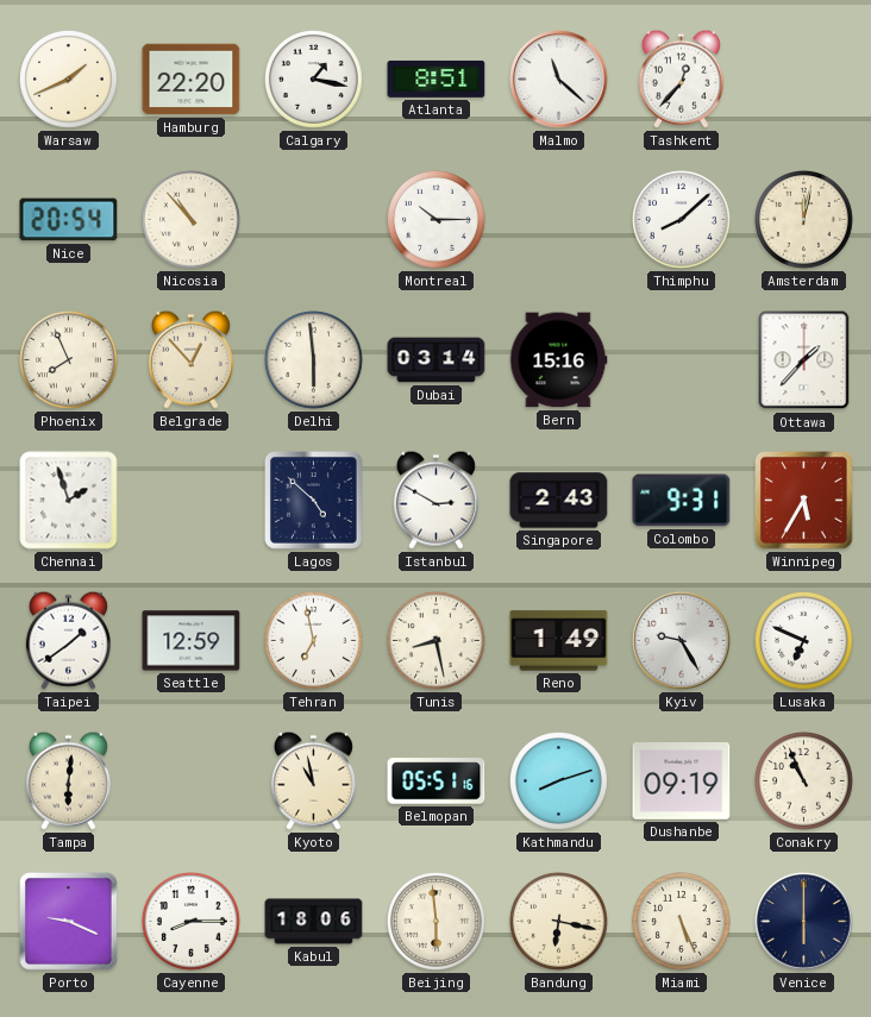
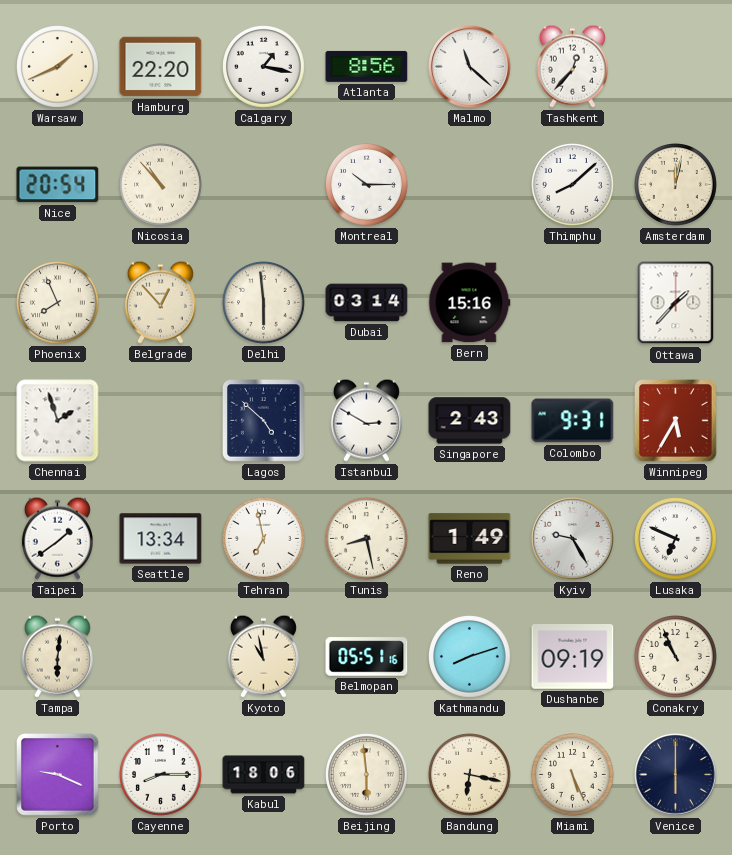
Atlanta: 8:51 -> 8:56 (367, 66)
Seattle: 12:59 -> 13:34 (161, 539)
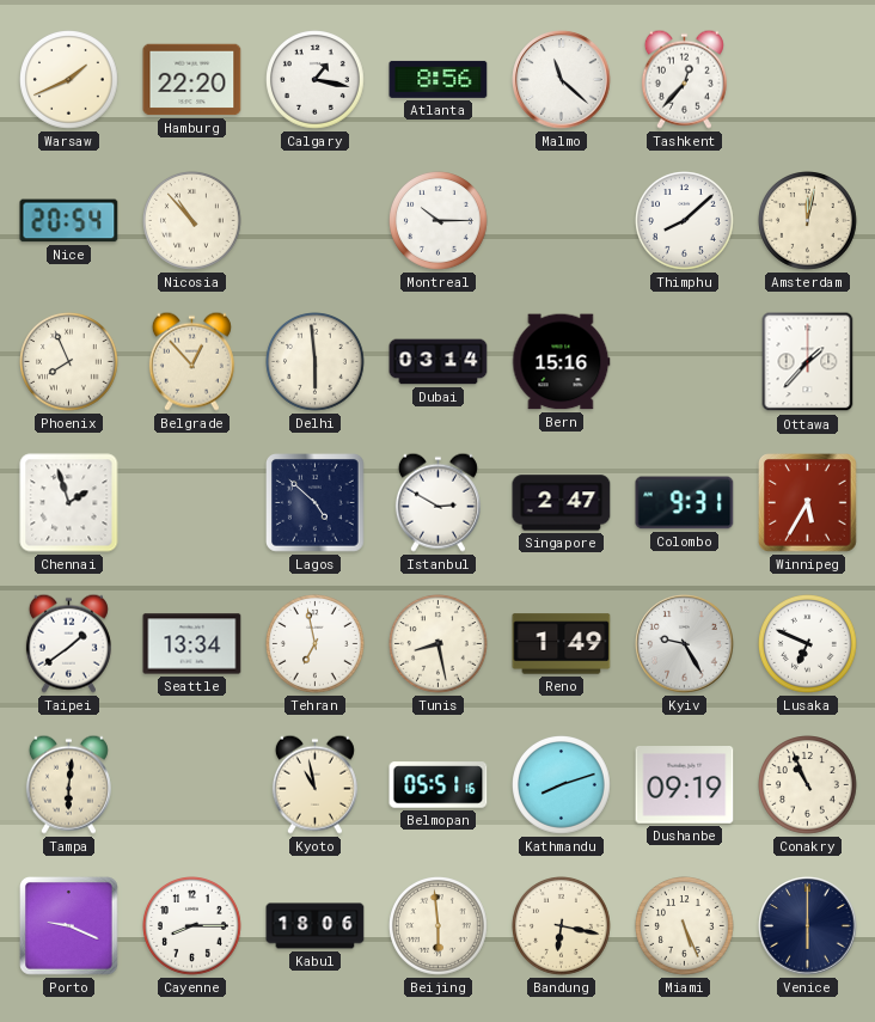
Singapore: 2:43 -> 2:47 (562, 503)
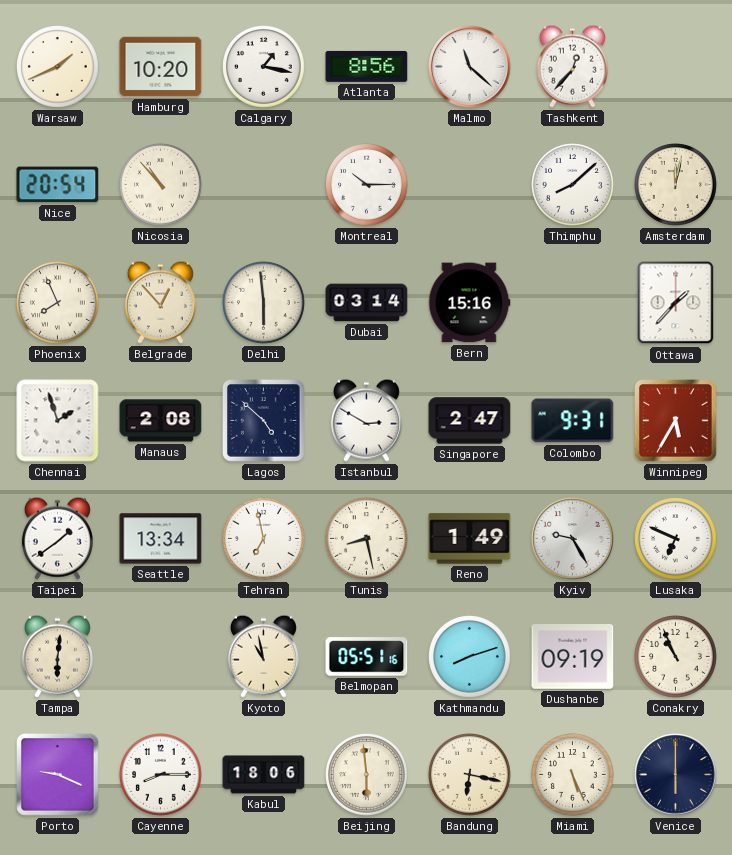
Hamburg: 22:20 -> 10:20 (161, 67)
Manaus: none -> 2:08 (161, 421)
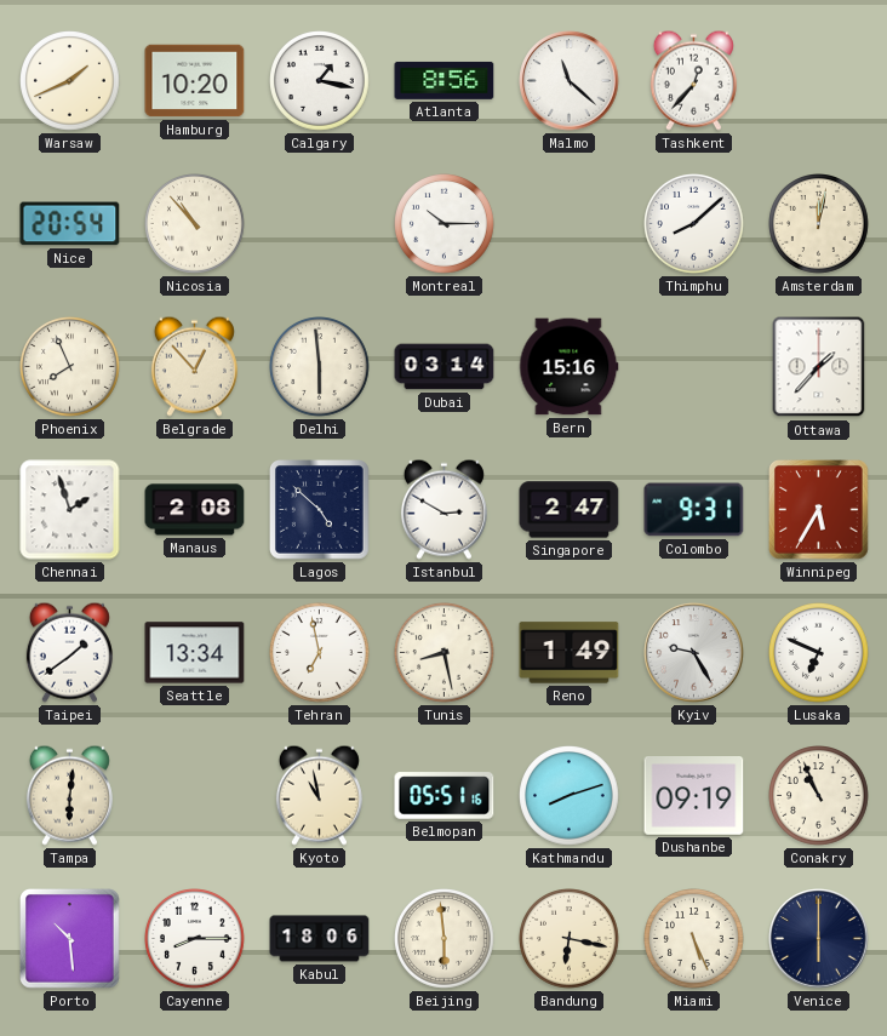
Porto: 9:19 -> 10:29 (70, 939)
